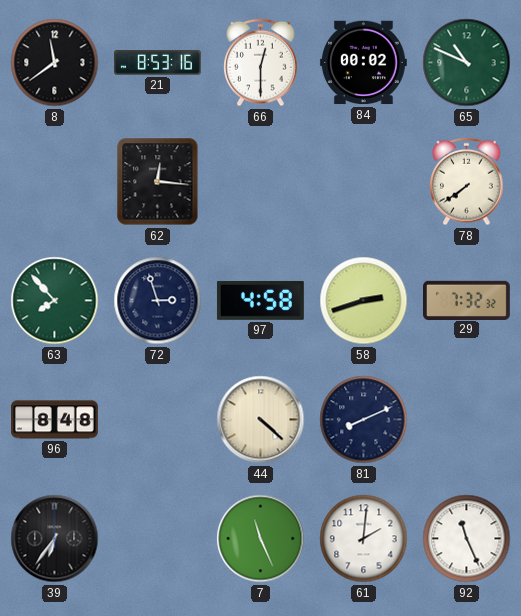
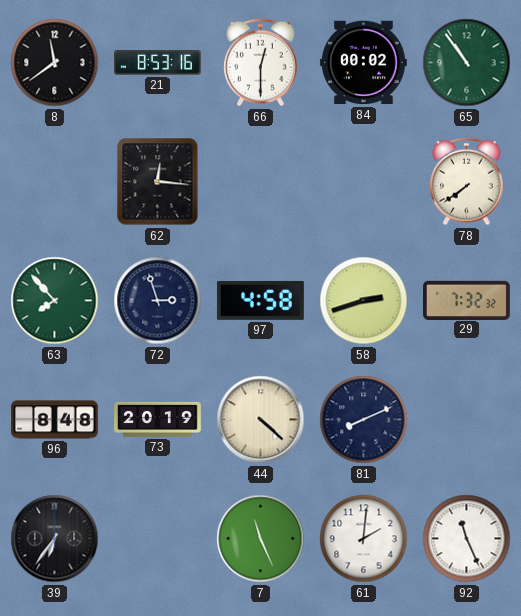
65: 10:49 -> 10:54 (467, 63)
73: none -> 20:19 (158, 419)
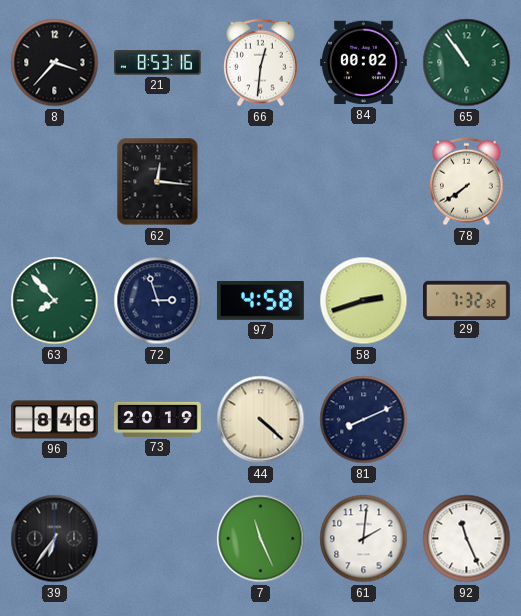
8: 11:39 -> 3:37 (55, 63)
66: 12:30 -> 12:31 (261, 63)
